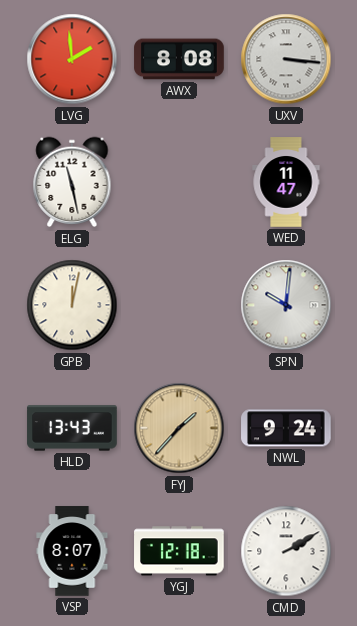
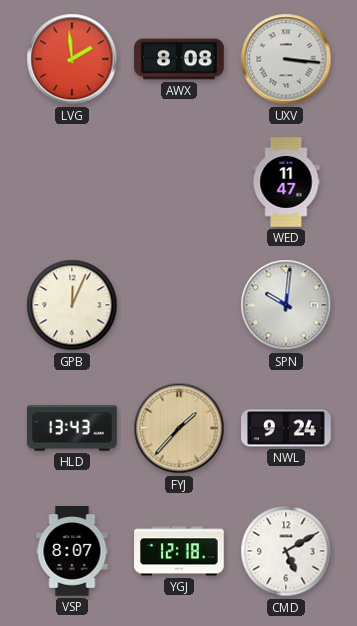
ELG: 11:28 -> none (72, 182)
GPB: 12:02 -> 12:04 (72, 305)
CMD: 2:10 -> 5:10 (286, 551)
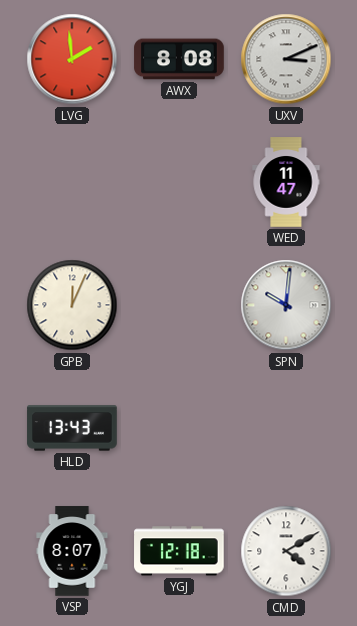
UXV: 3:16 -> 3:11 (286, 59)
FYJ: 1:37 -> none (179, 428)
NWL: 9:24 -> none (286, 428)
CMD: 5:10 -> 4:10 (286, 551)
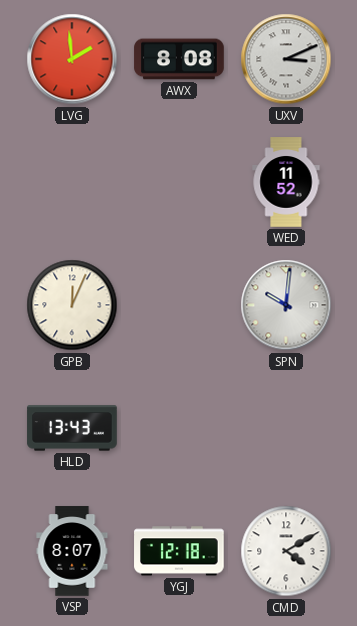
WED: 11:47 -> 11:52 (286, 182)
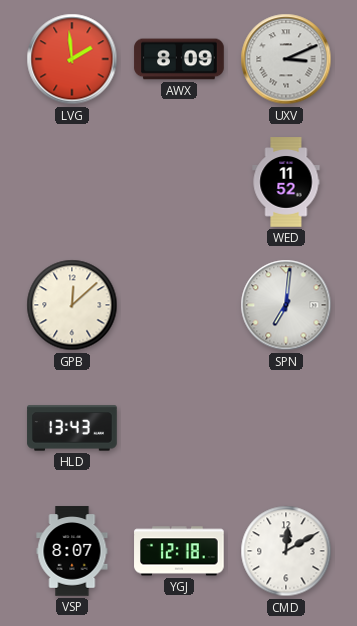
AWX: 8:08 -> 8:09 (179, 59)
GPB: 12:04 -> 12:08 (72, 305)
SPN: 10:01 -> 7:01 (286, 305)
CMD: 4:10 -> 12:10 (286, 551)
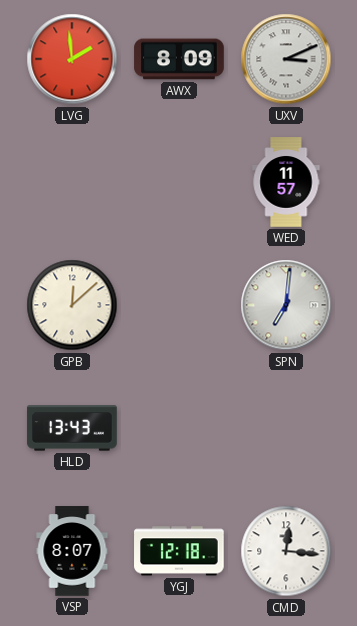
WED: 11:52 -> 11:57 (286, 182)
CMD: 12:10 -> 12:16 (286, 551)
